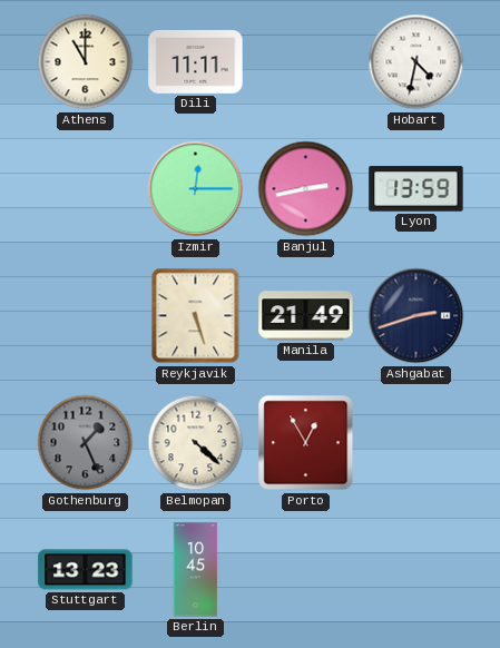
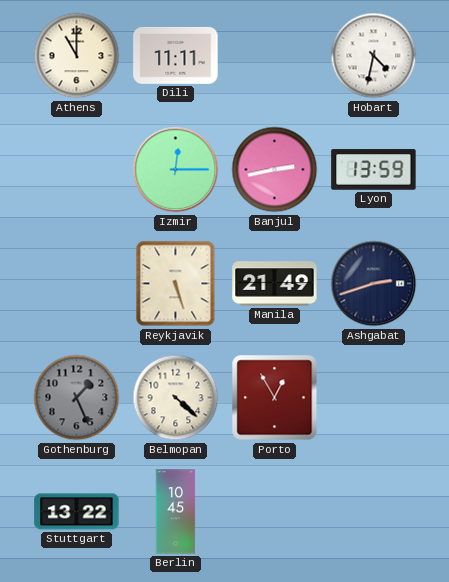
Stuttgart: 13:23 -> 13:22 (77, 512)
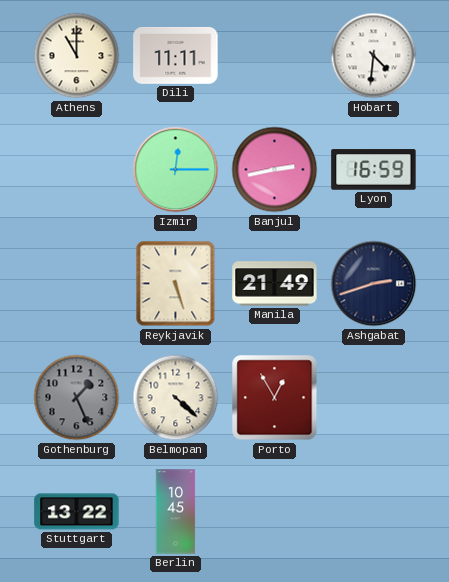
Hobart: 4:32 -> 4:31 (374, 56)
Lyon: 13:59 -> 16:59 (374, 170)
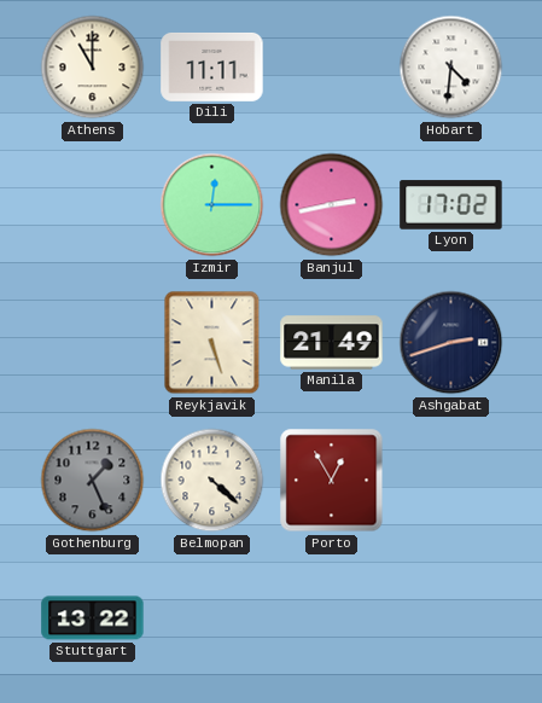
Lyon: 16:59 -> 17:02 (451, 205)
Berlin: 10:45 -> none (176, 512)
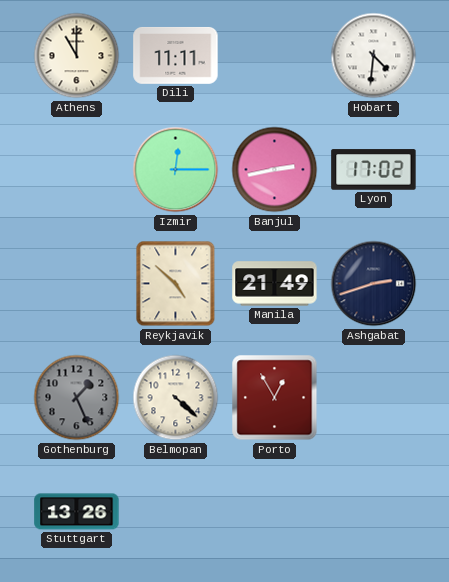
Reykjavik: 5:27 -> 4:52 (176, 284)
Stuttgart: 13:22 -> 13:26 (77, 512)
